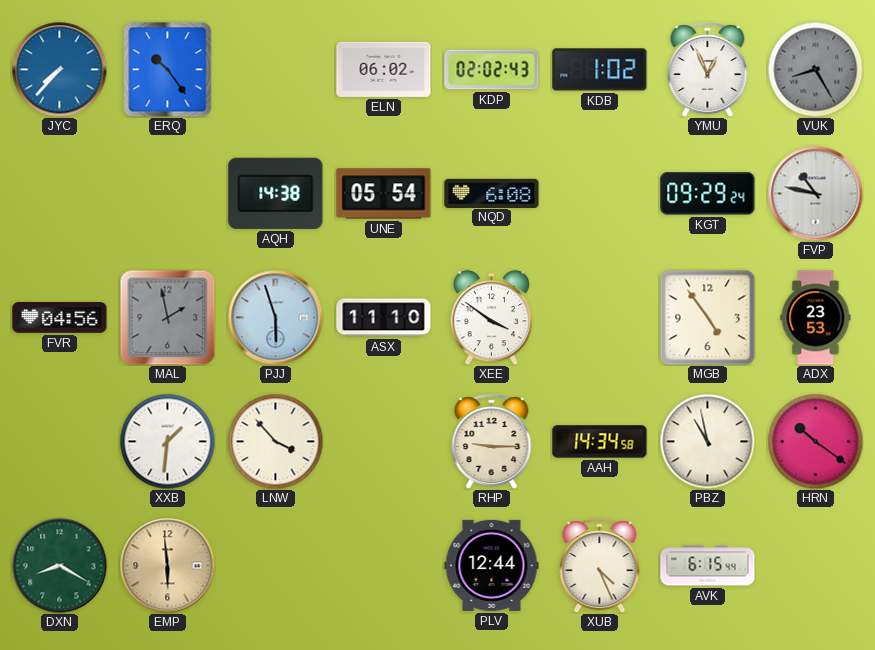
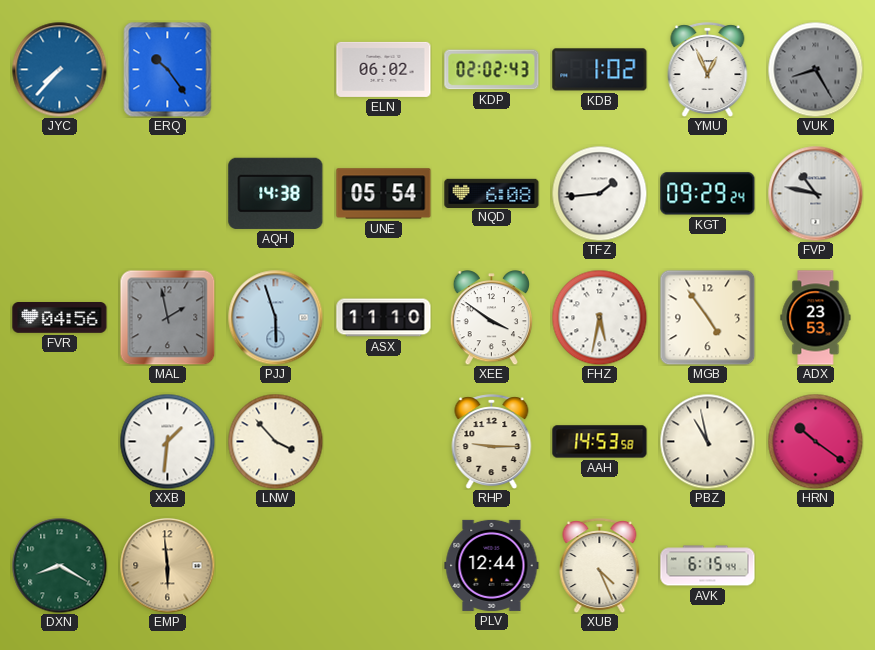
TFZ: none -> 1:44 (599, 193)
FHZ: none -> 5:32 (599, 317)
AAH: 14:34 -> 14:53 (600, 442)
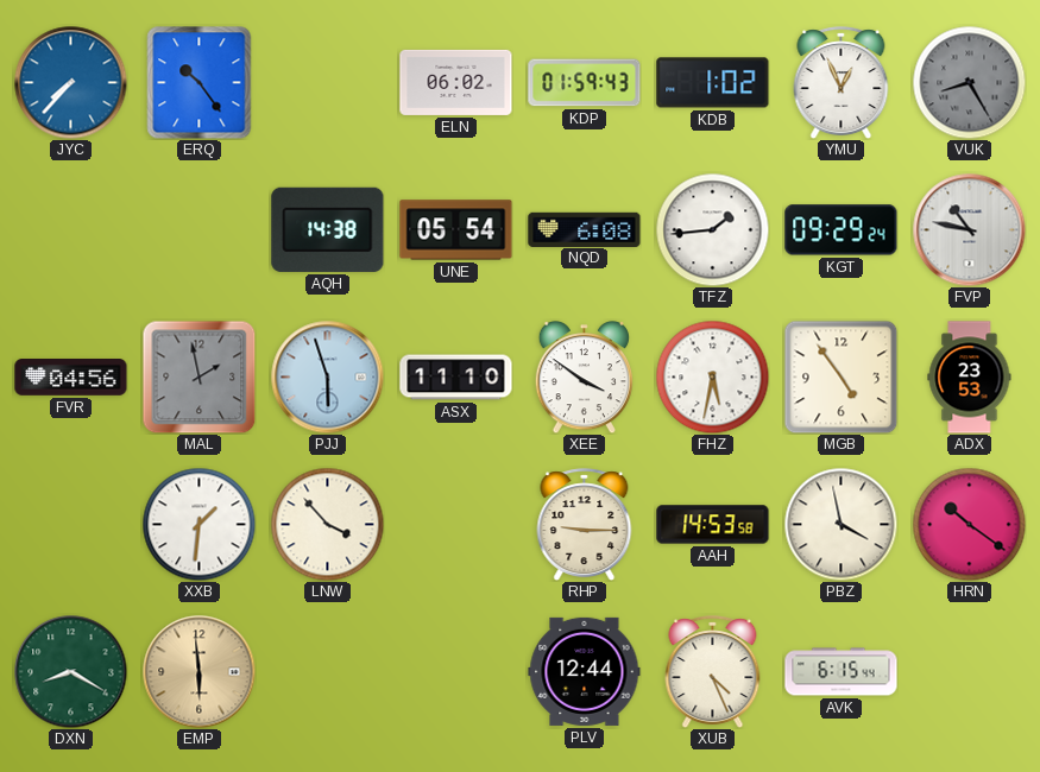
KDP: 02:02 -> 01:59 (585, 83)
PBZ: 10:58 -> 3:58 (840, 524)
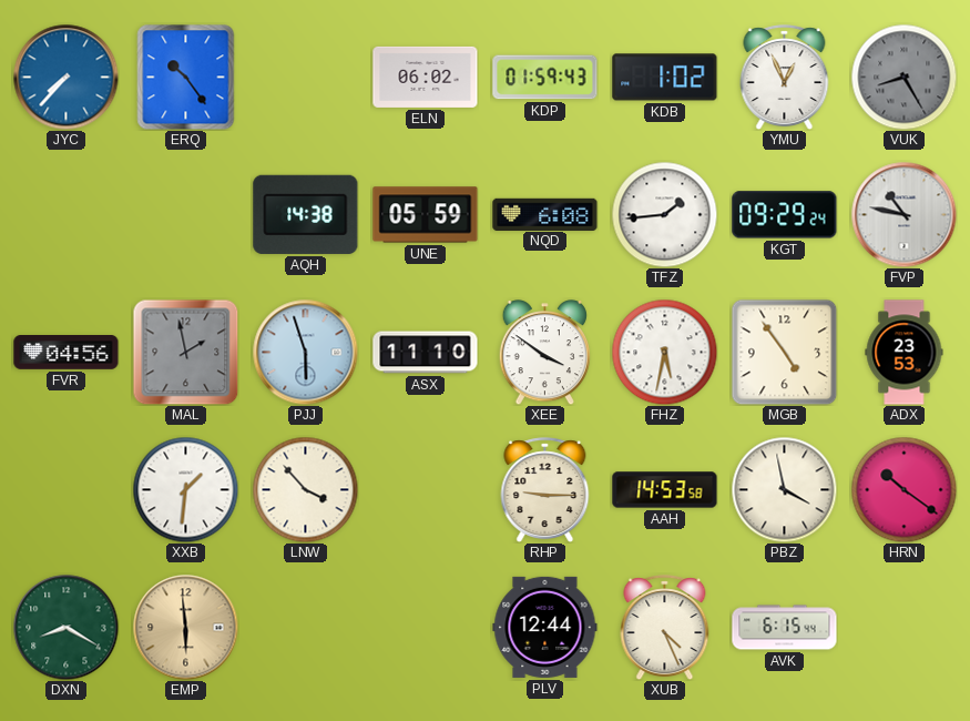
UNE: 05:54 -> 05:59 (426, 215)
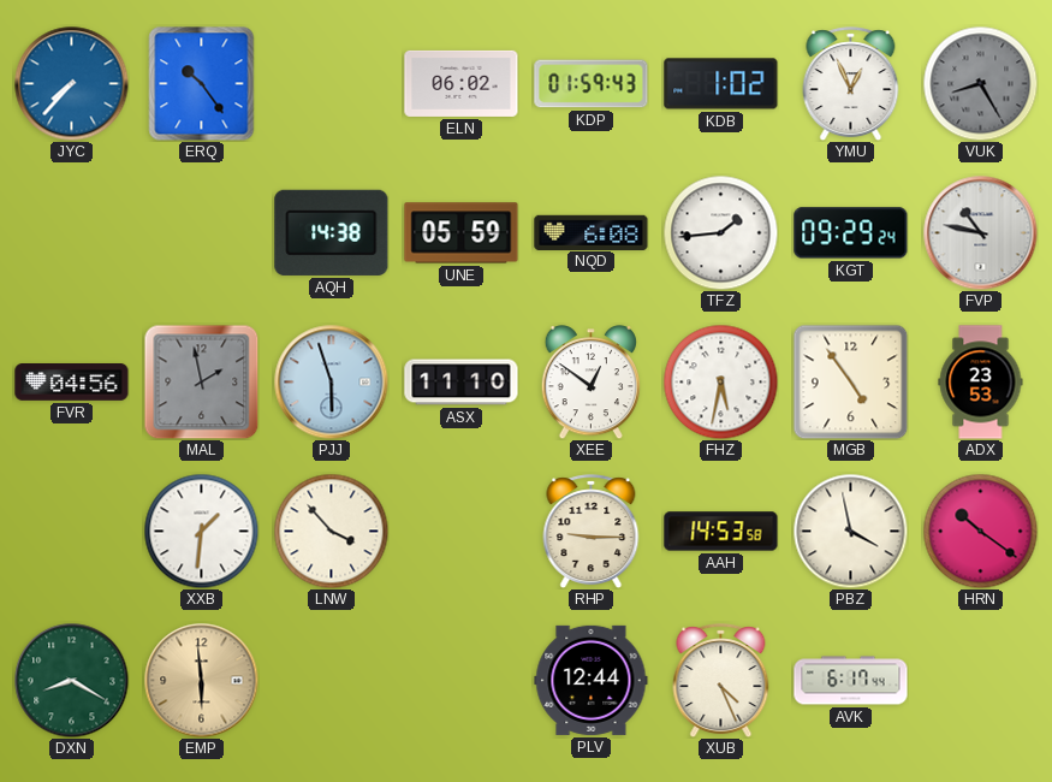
XEE: 3:51 -> 12:51 (590, 383)
AVK: 6:15 -> 6:17 (851, 681)
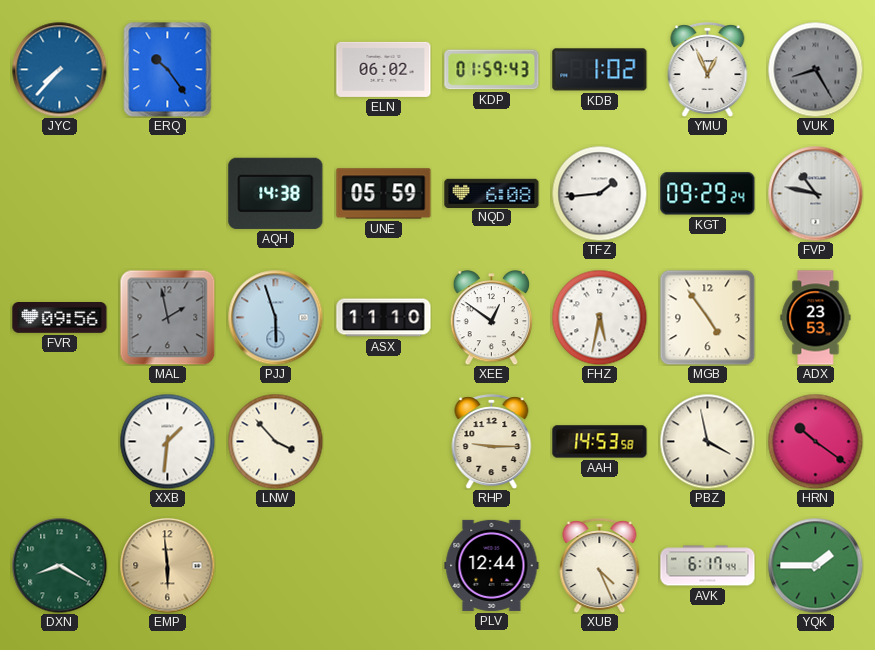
FVR: 04:56 -> 09:56 (60, 318)
YQK: none -> 1:45 (815, 565)
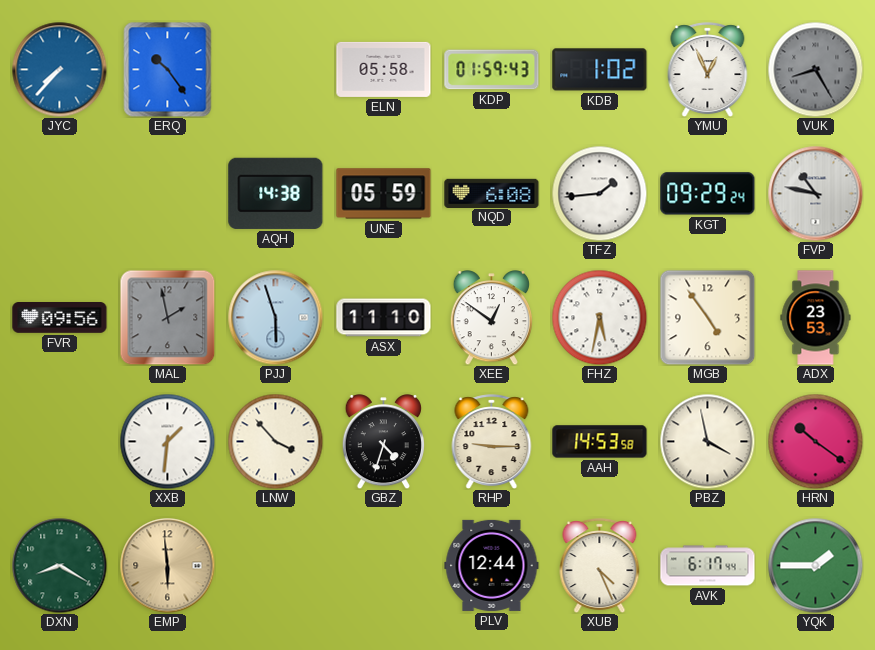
ELN: 06:02 -> 05:58 (384, 69)
GBZ: none -> 4:33 (383, 442)
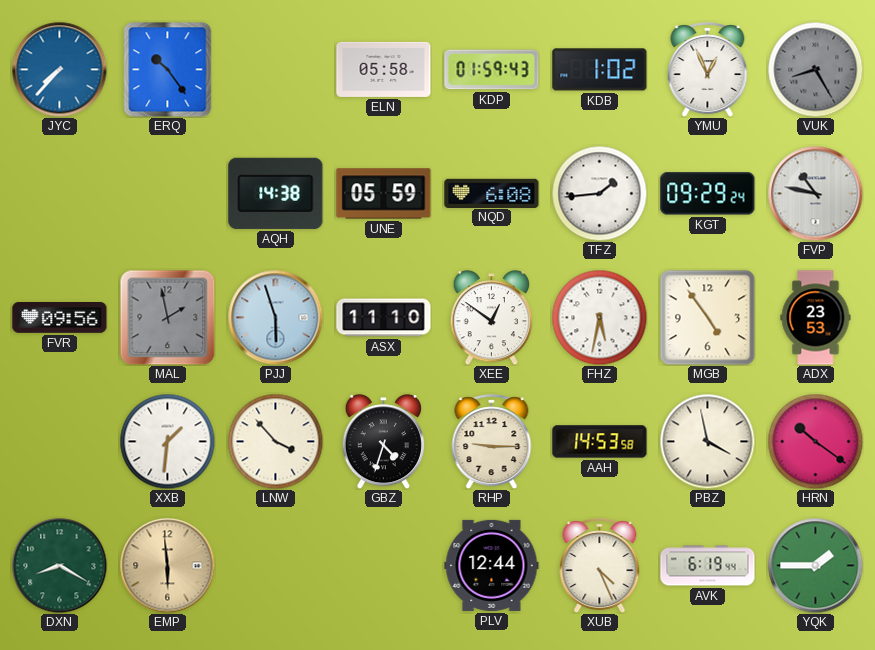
AVK: 6:17 -> 6:19 (708, 566)
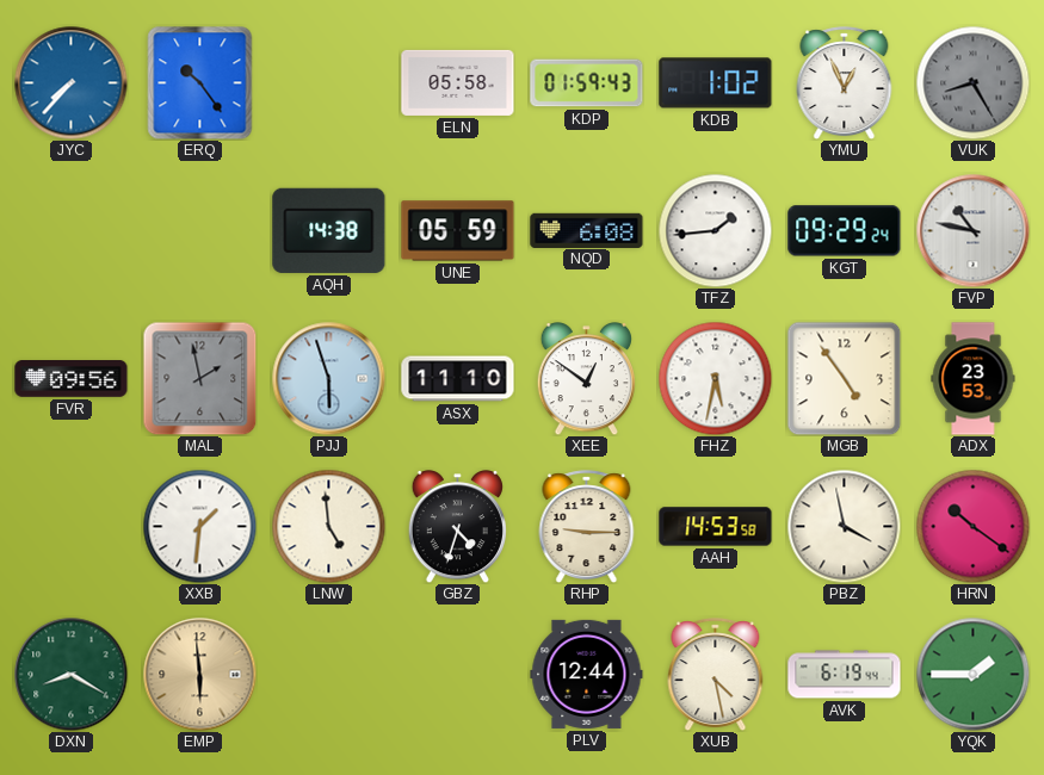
LNW: 3:53 -> 4:59 (328, 526)
XUB: 4:26 -> 4:28 (716, 675)
